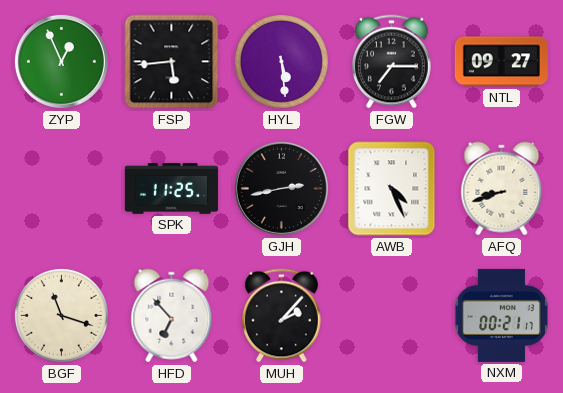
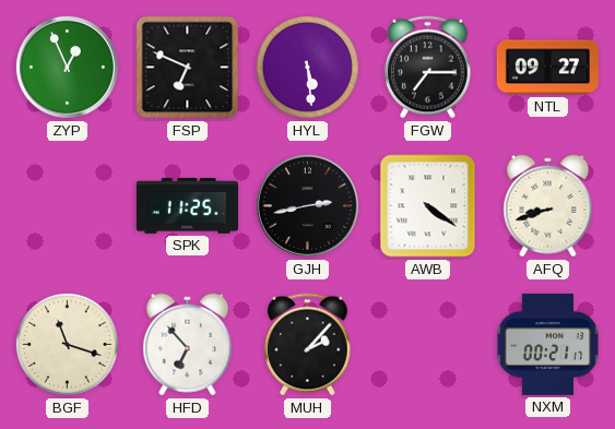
FSP: 5:44 -> 6:49 (188, 68)
AWB: 4:26 -> 4:21 (428, 206)
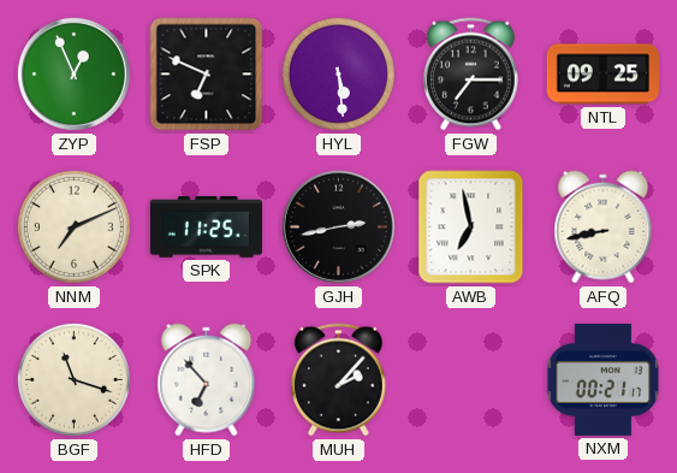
NTL: 09:27 -> 09:25 (602, 75)
NNM: none -> 7:11 (73, 226)
AWB: 4:21 -> 6:58 (471, 227)
AFQ: 8:42 -> 8:43 (604, 227)
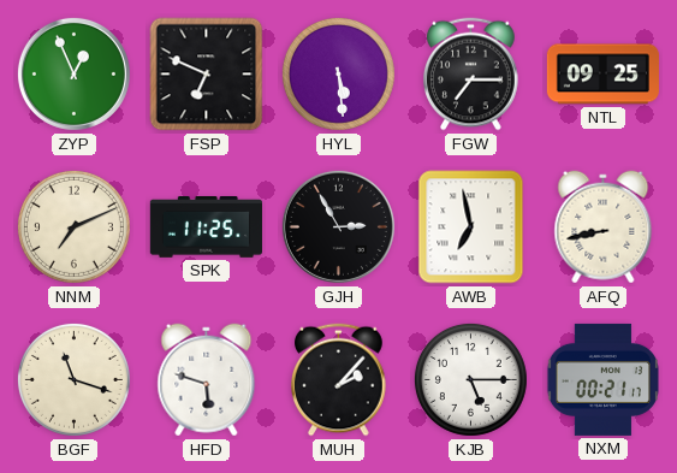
GJH: 2:43 -> 2:55 (338, 226)
HFD: 6:53 -> 5:48 (207, 380)
KJB: none -> 5:15 (470, 379)
